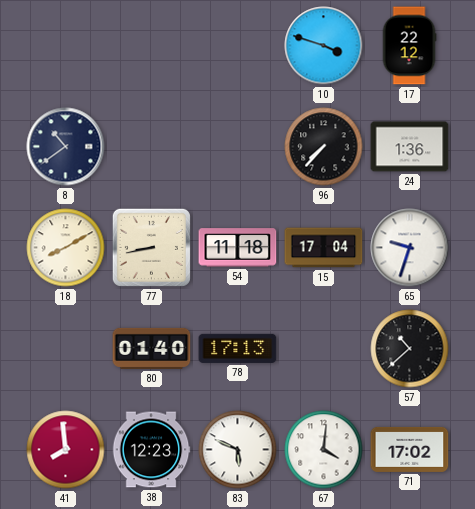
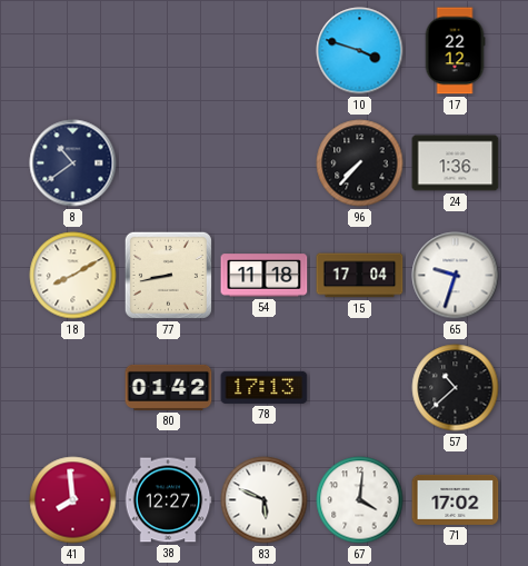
80: 01:40 -> 01:42 (169, 387)
38: 12:23 -> 12:27 (168, 500)
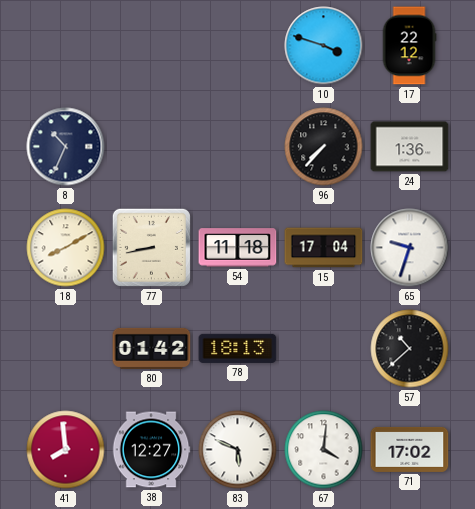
8: 10:39 -> 10:34 (66, 147)
78: 17:13 -> 18:13 (238, 348)
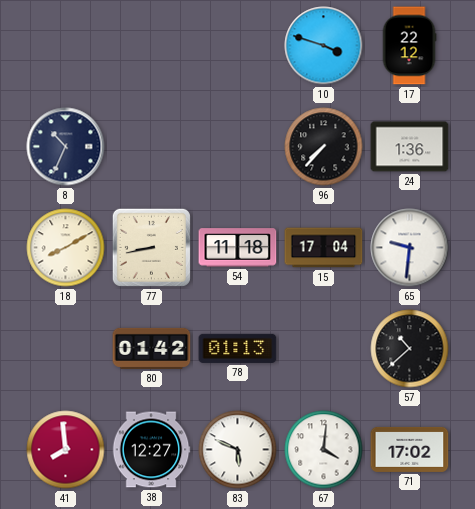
65: 9:33 -> 9:31 (410, 248)
78: 18:13 -> 01:13 (238, 348)
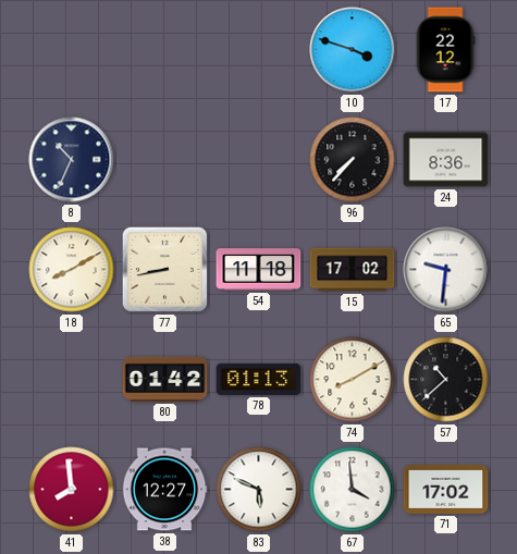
24: 1:36 -> 8:36 (446, 160)
15: 17:04 -> 17:02 (353, 270)
74: none -> 8:10 (353, 380)
67: 4:01 -> 3:59 (353, 490)
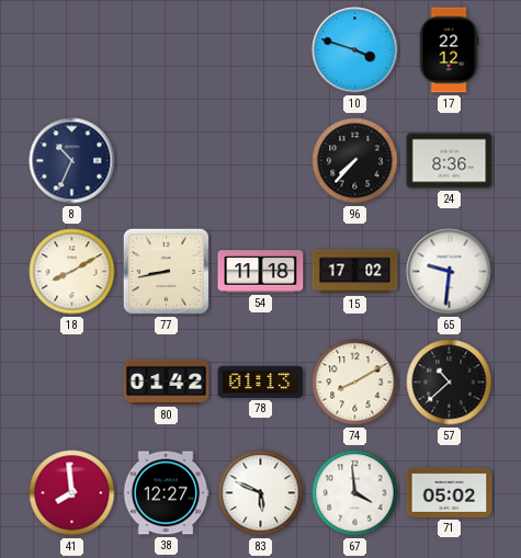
71: 17:02 -> 05:02 (450, 492)
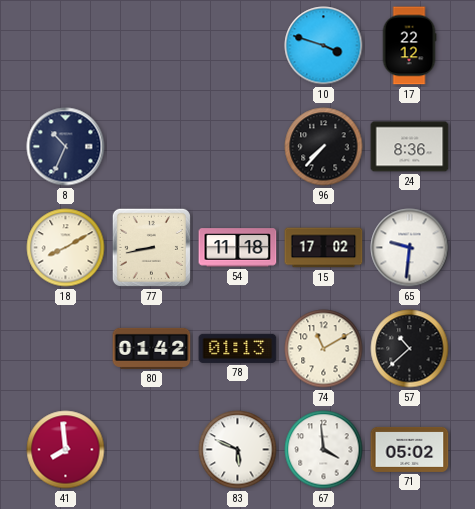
74: 8:10 -> 11:10 (324, 349)
38: 12:27 -> none (166, 493)
